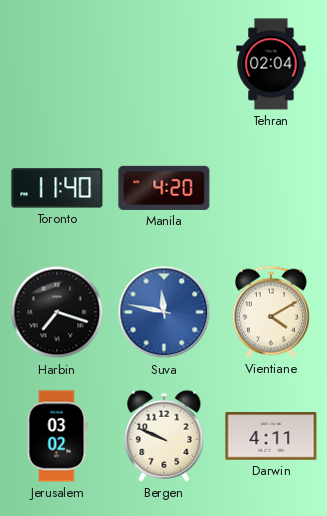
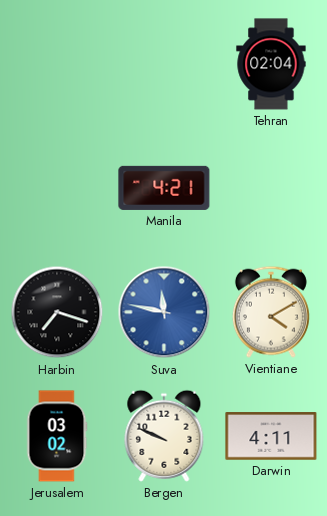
Toronto: 11:40 -> none (57, 188)
Manila: 4:20 -> 4:21 (164, 188)
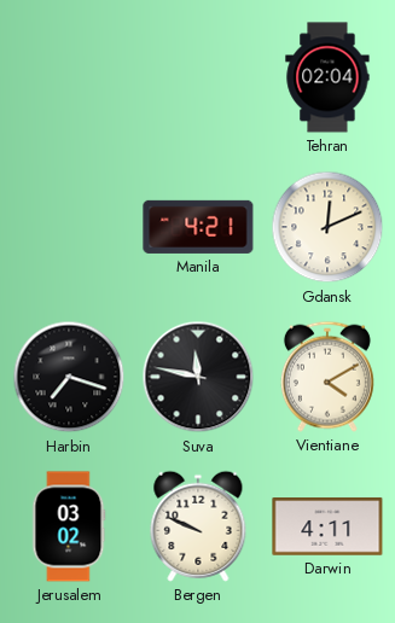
Gdansk: none -> 12:11 (327, 227)
Suva dial: blue -> black (198, 377)
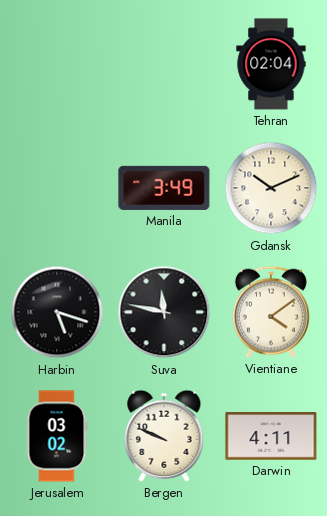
Manila: 4:21 -> 3:49 (164, 188)
Gdansk: 12:11 -> 10:11 (271, 188)
Harbin: 7:18 -> 5:18 (57, 312)
Vientiane: 4:10 -> 4:09 (271, 312)
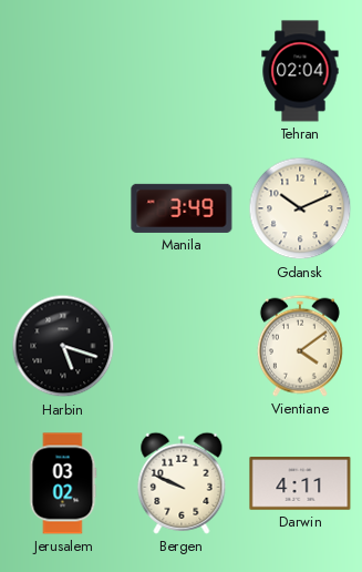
Suva: 11:47 -> none (164, 312)
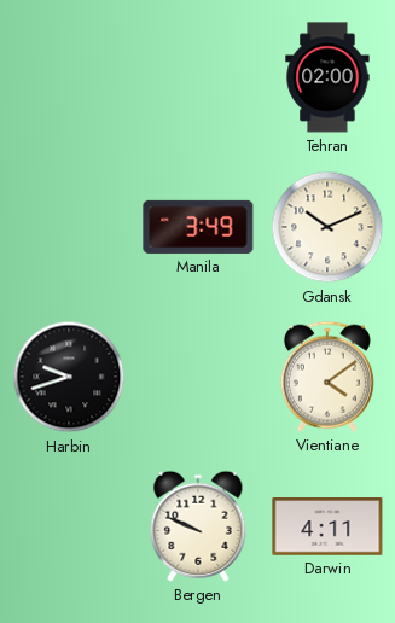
Tehran: 02:04 -> 02:00 (327, 77)
Harbin: 5:18 -> 9:42 (69, 377)
Jerusalem: 03:02 -> none (63, 483)
